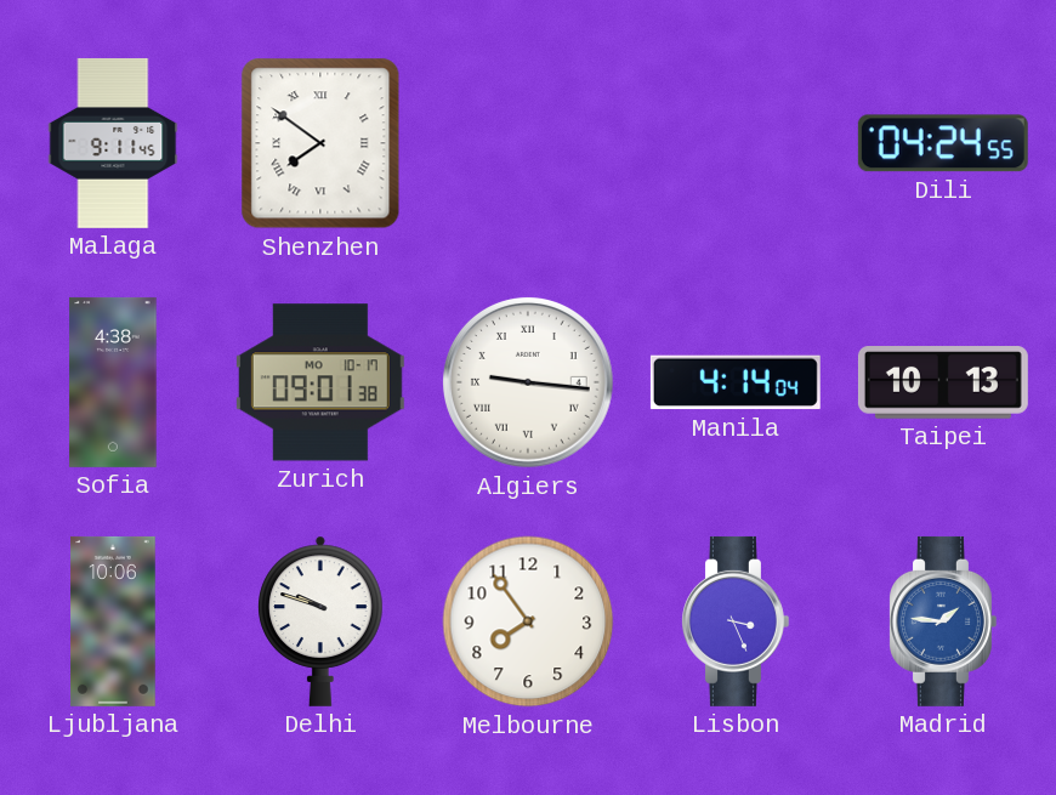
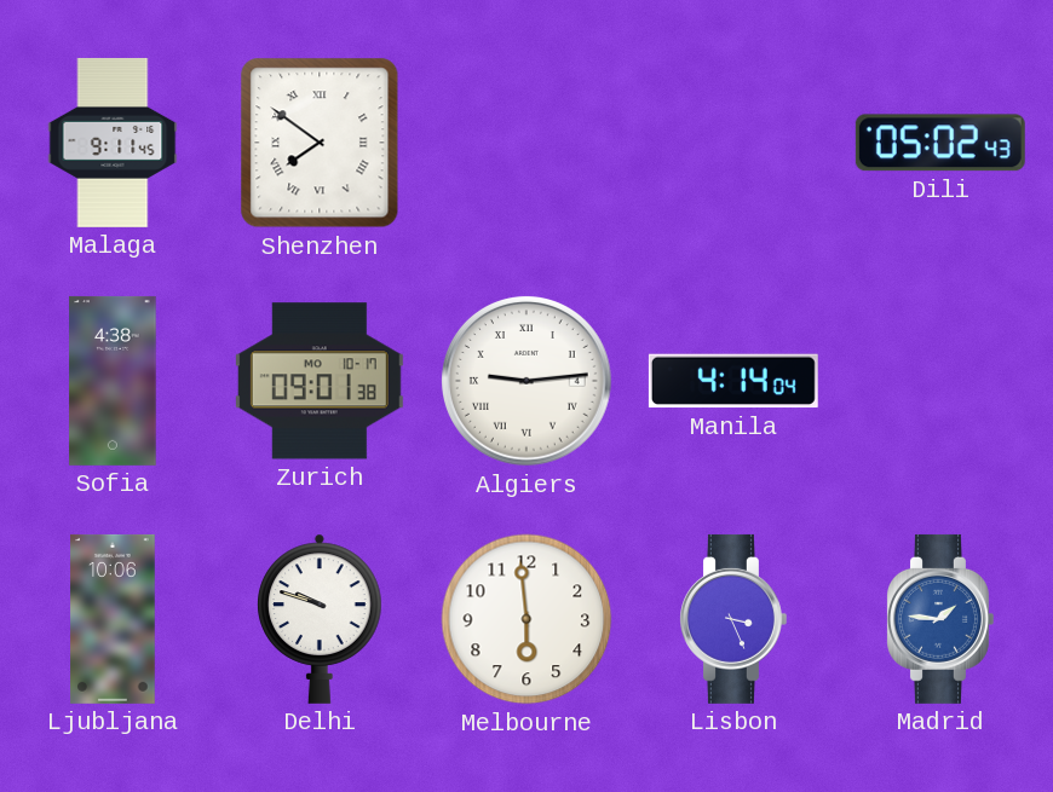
Dili: 04:24 -> 05:02 (940, 143)
Algiers: 9:16 -> 9:14 (526, 381)
Taipei: 10:13 -> none (943, 382)
Melbourne: 7:54 -> 5:59 (526, 619)
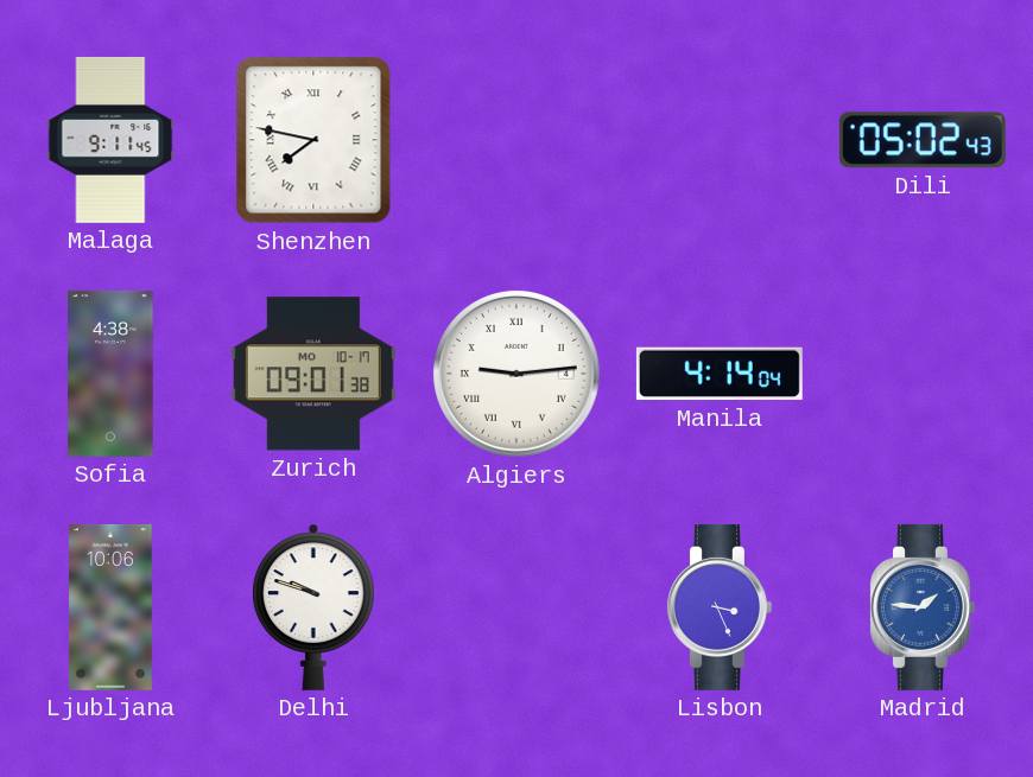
Shenzhen: 7:51 -> 7:47 (313, 140)
Melbourne: 5:59 -> none (526, 619)
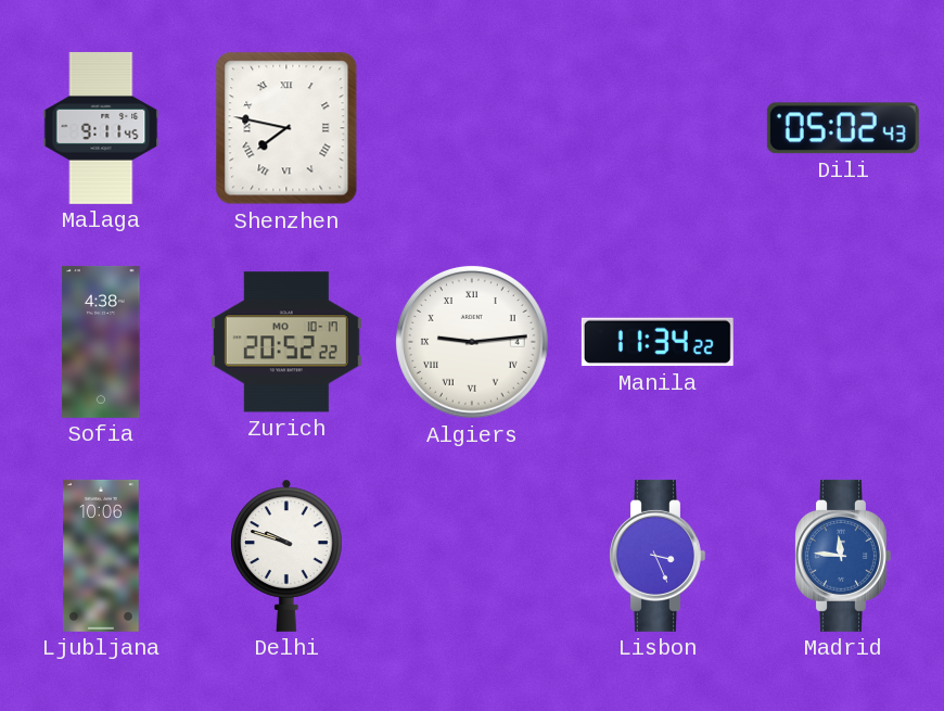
Zurich: 09:01 -> 20:52 (286, 342)
Manila: 4:14 -> 11:34 (658, 342)
Madrid: 1:46 -> 11:46 (843, 556)
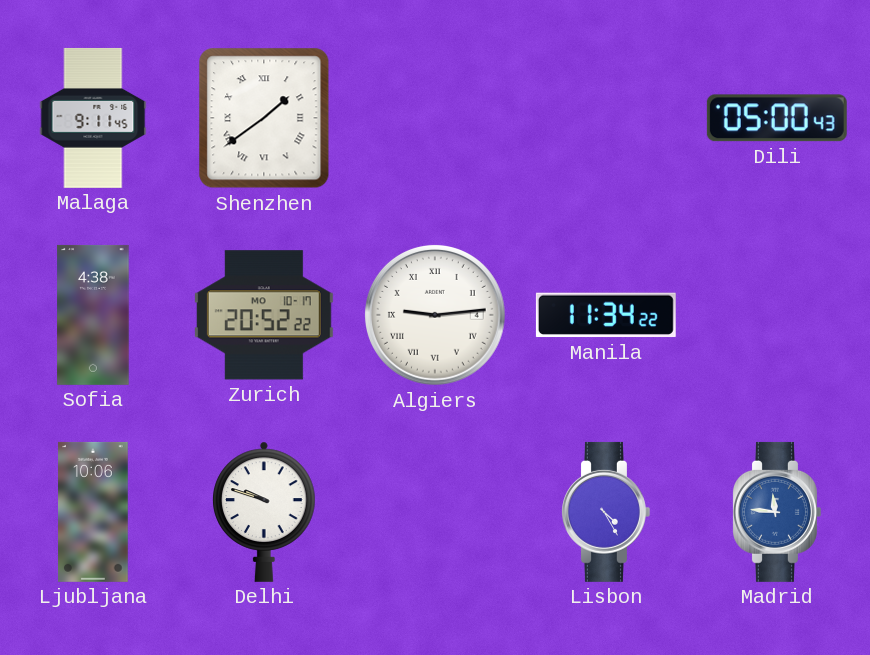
Shenzhen: 7:47 -> 1:39 (264, 118)
Dili: 05:02 -> 05:00 (777, 118)
Lisbon: 3:26 -> 4:25 (606, 512)
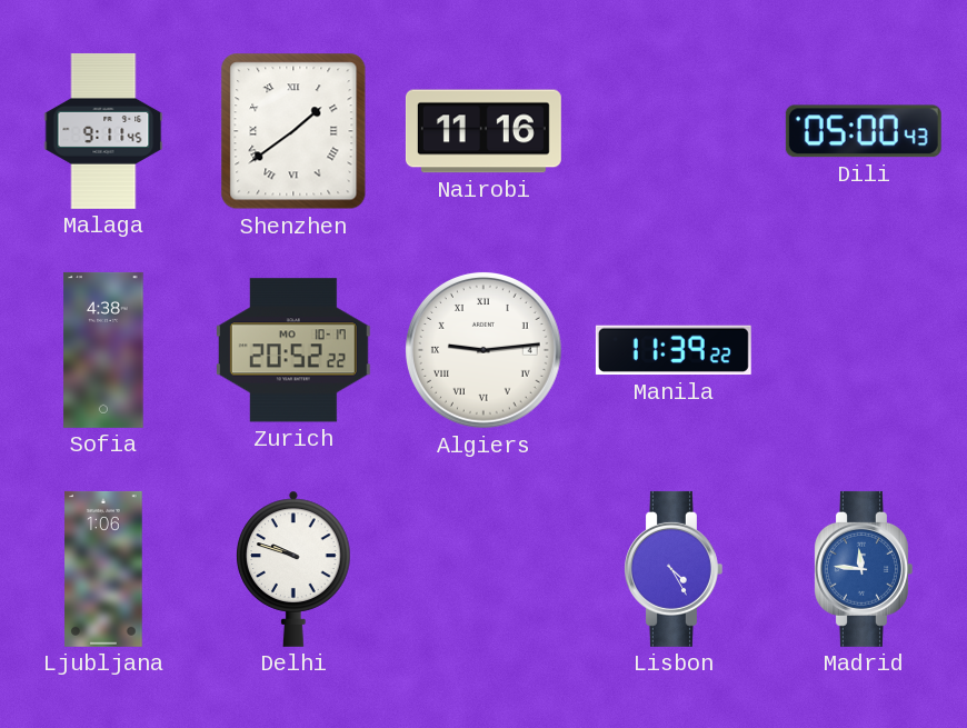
Nairobi: none -> 11:16 (483, 131)
Manila: 11:34 -> 11:39 (674, 350)
Ljubljana: 10:06 -> 1:06 (103, 569)
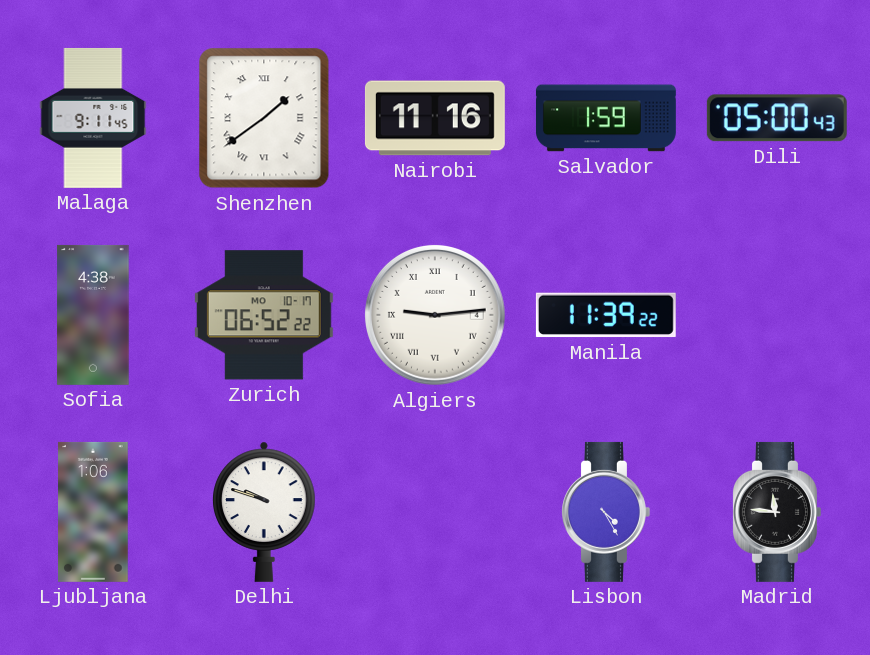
Salvador: none -> 1:59 (606, 118)
Zurich: 20:52 -> 06:52 (264, 315)
Madrid dial: blue -> black (777, 512)
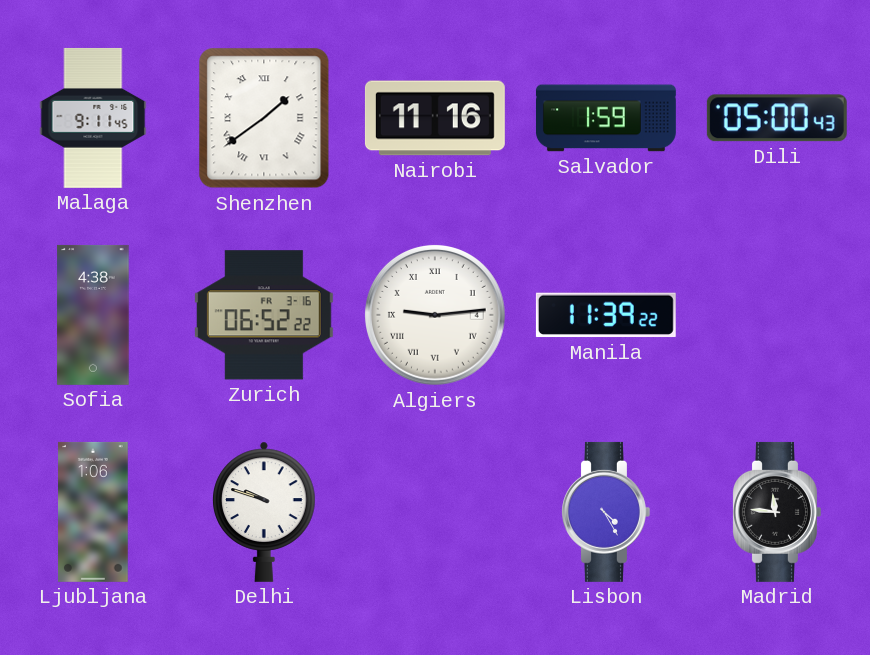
Zurich date: MO 10-17 -> FR 3-16 (264, 315)
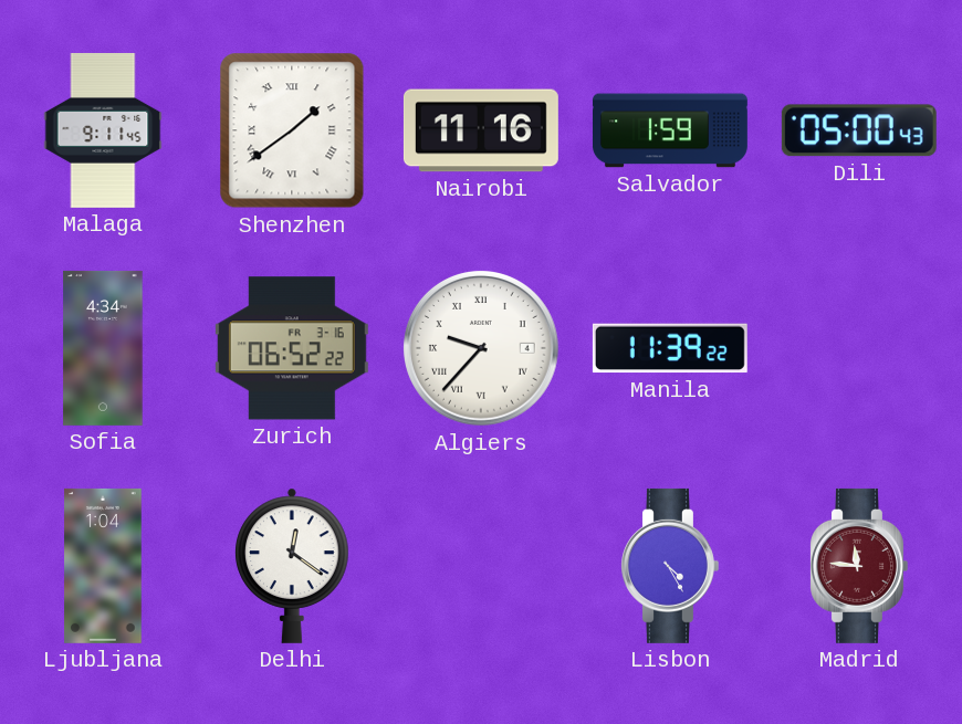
Sofia: 4:38 -> 4:34 (103, 348)
Algiers: 9:14 -> 9:37 (481, 348)
Ljubljana: 1:06 -> 1:04 (103, 566)
Delhi: 9:48 -> 12:21 (292, 566)
Madrid dial: black -> burgundy (859, 566)
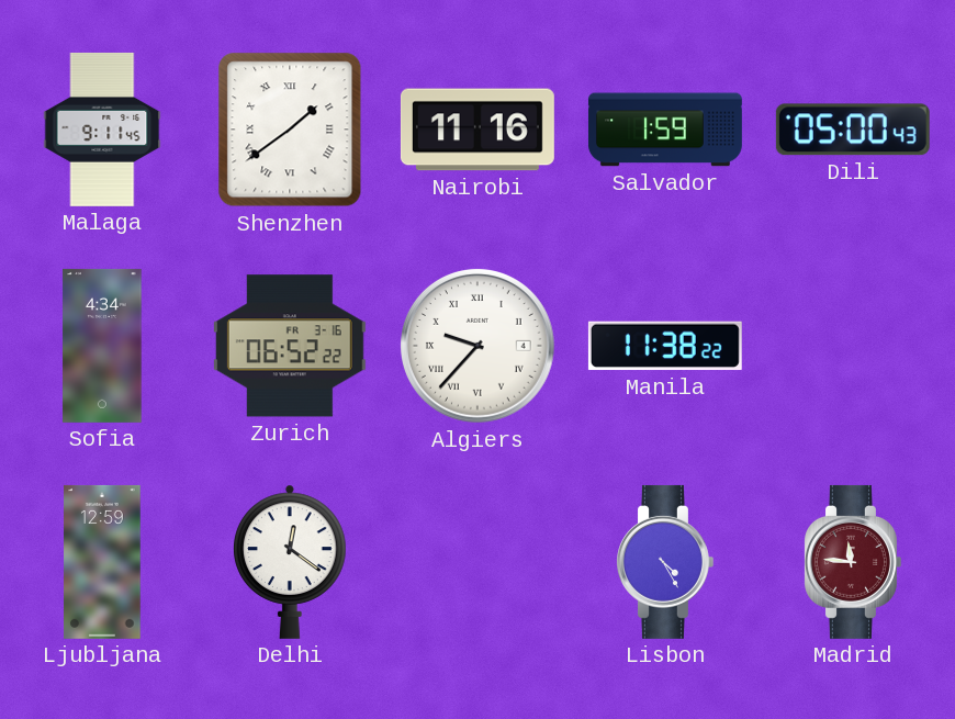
Manila: 11:39 -> 11:38 (665, 346)
Ljubljana: 1:04 -> 12:59 (102, 562)
